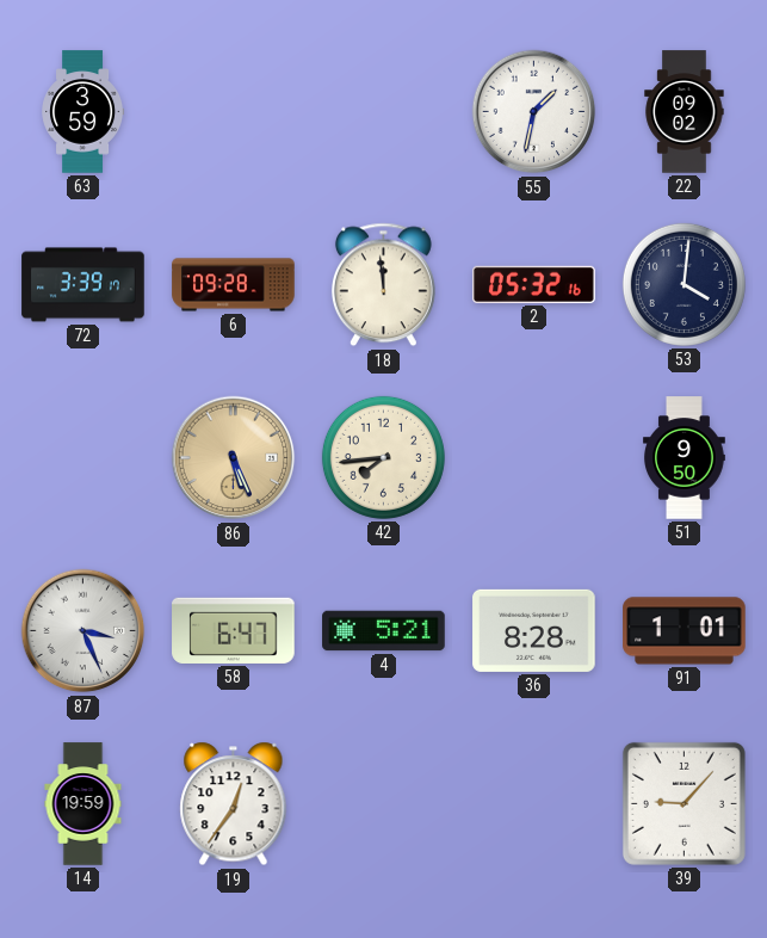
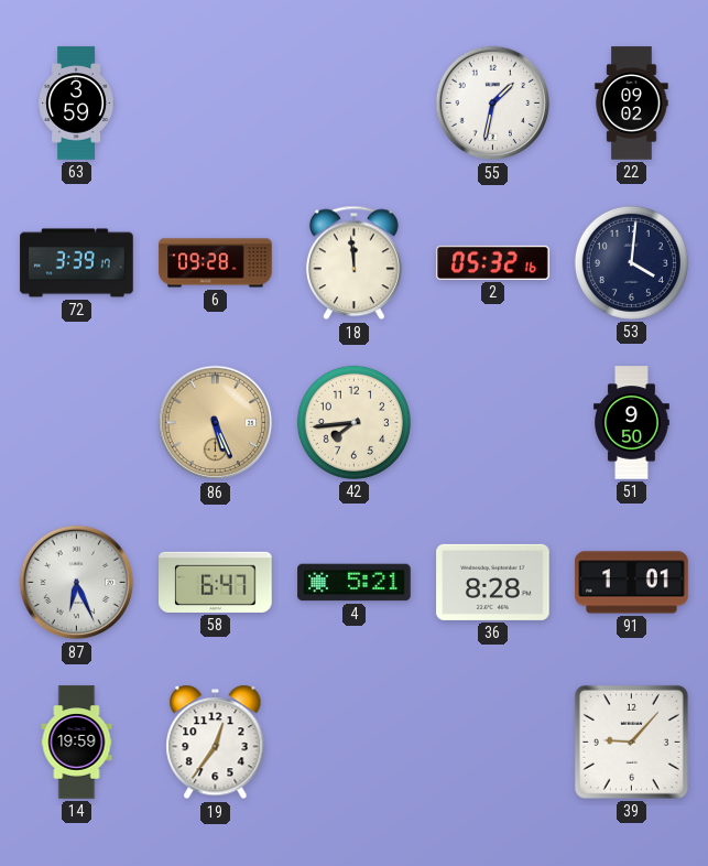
87: 3:26 -> 6:26 (77, 583)
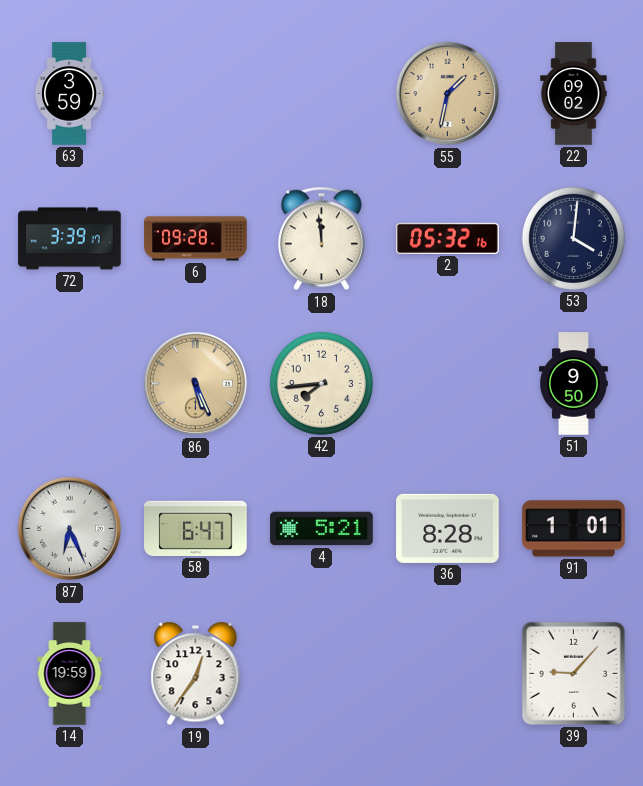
55 dial: white -> champagne (448, 94)
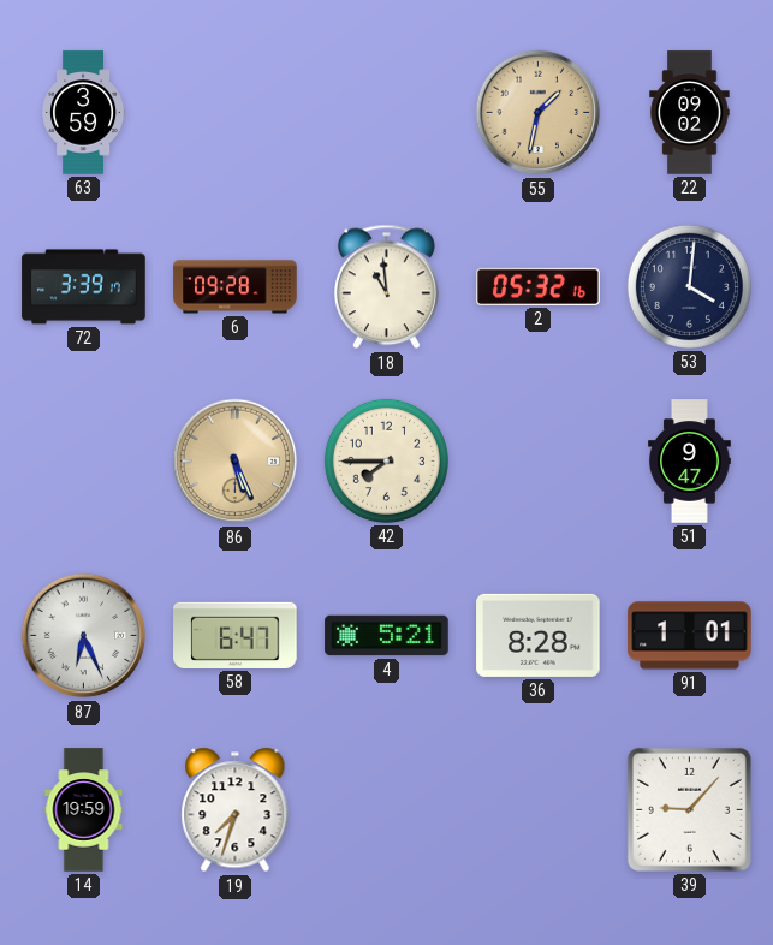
18: 11:59 -> 10:59 (386, 287)
42: 7:44 -> 7:45 (386, 460)
51: 9:50 -> 9:47 (690, 462)
19: 12:36 -> 7:33 (236, 810)
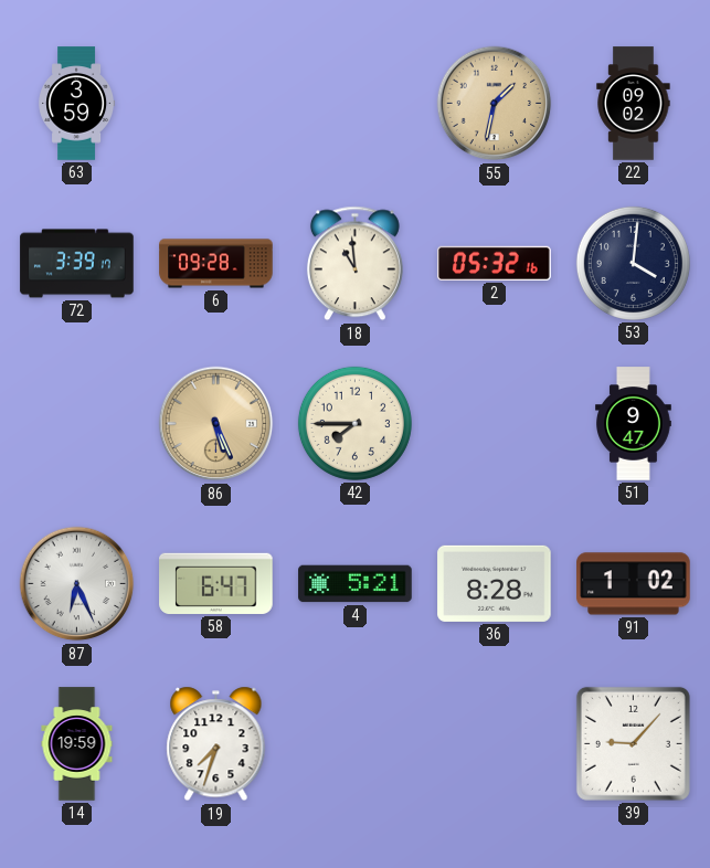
91: 1:01 -> 1:02 (634, 584)
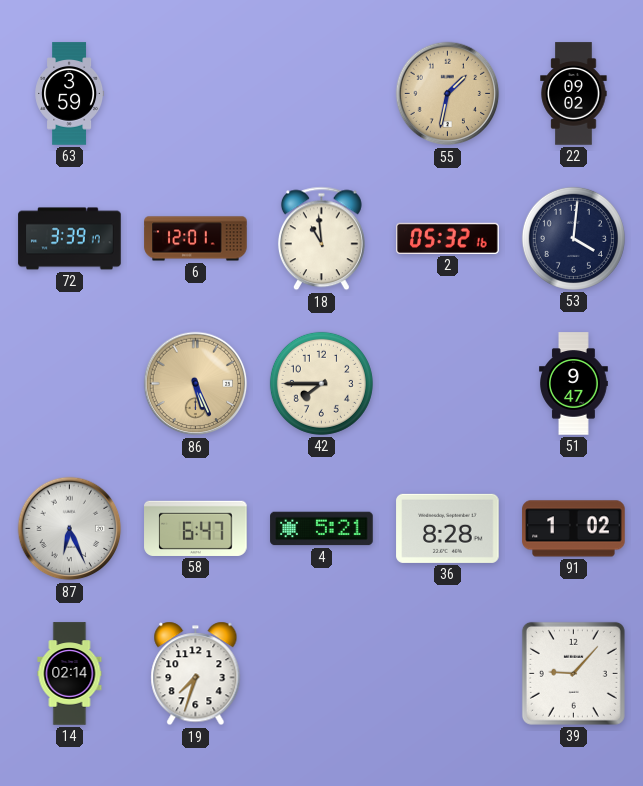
6: 09:28 -> 12:01 (196, 239)
14: 19:59 -> 02:14 (70, 674)
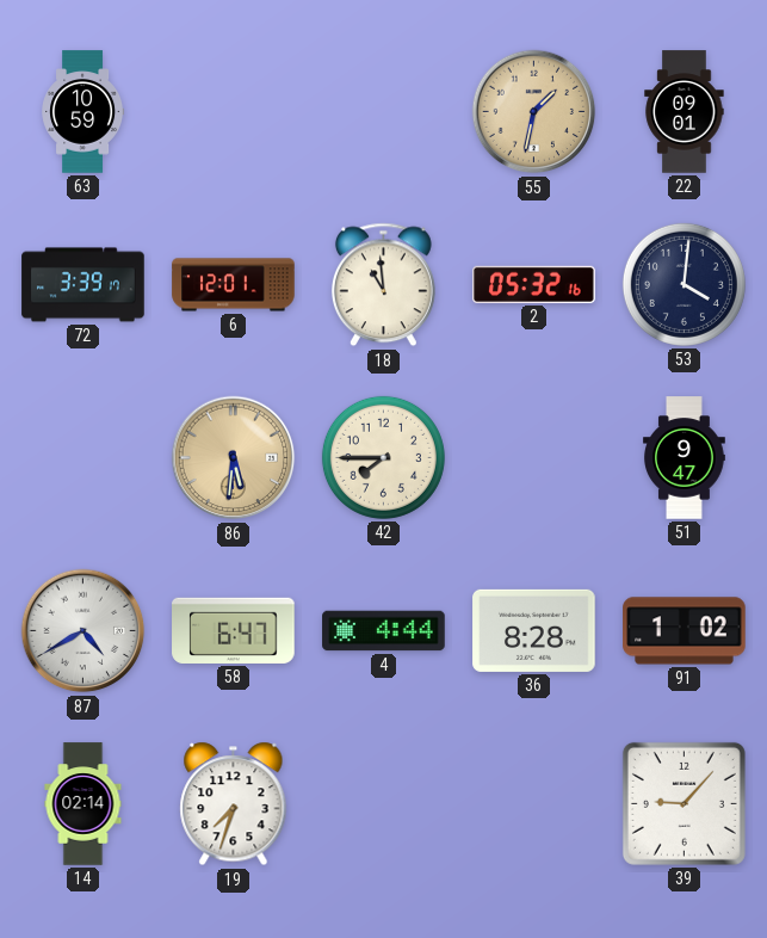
63: 3:59 -> 10:59 (83, 112)
22: 09:02 -> 09:01 (685, 112)
86: 5:26 -> 5:31 (234, 458)
87: 6:26 -> 4:40 (83, 631)
4: 5:21 -> 4:44 (384, 631)
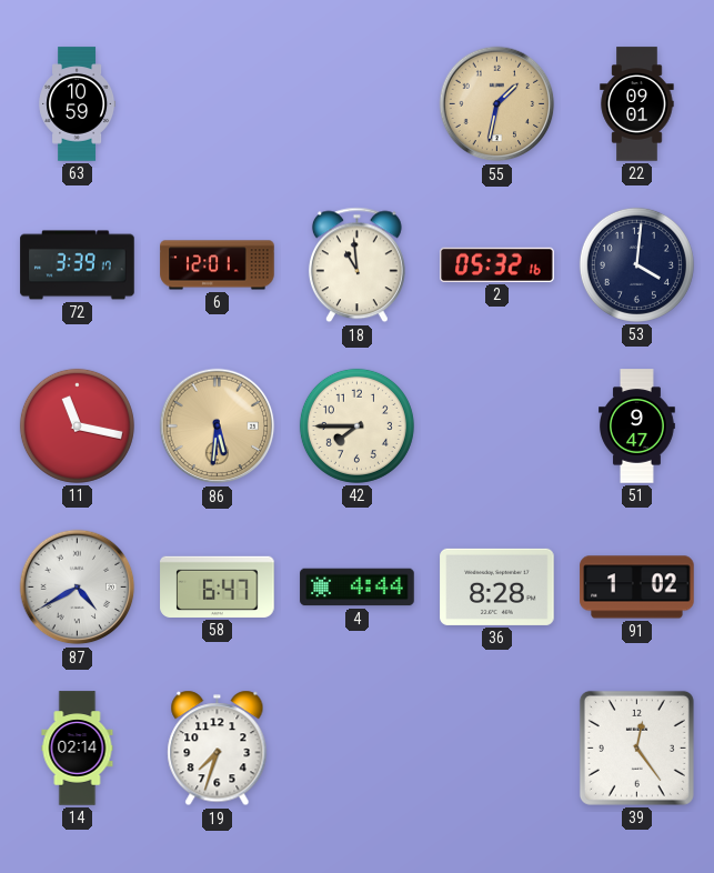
11: none -> 11:17 (77, 425)
39: 9:07 -> 12:24 (636, 747)
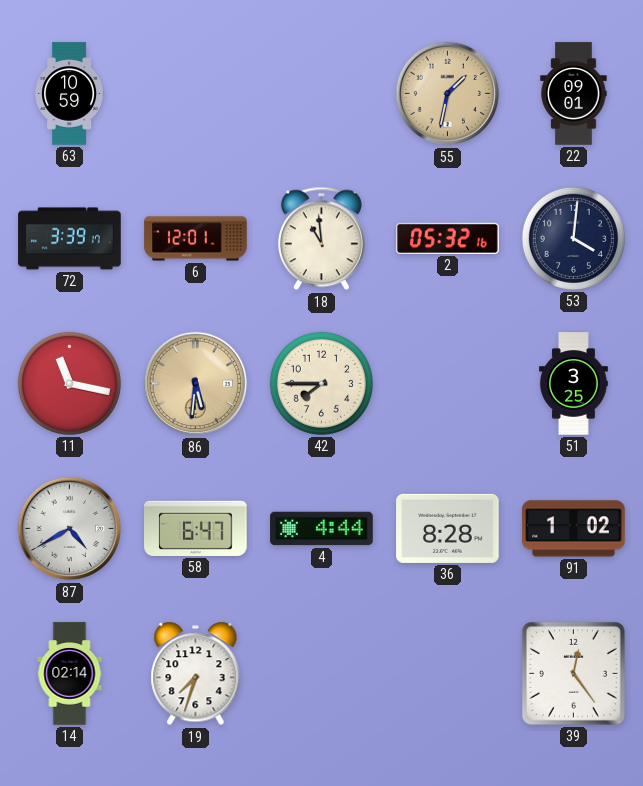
51: 9:47 -> 3:25 (574, 384)
